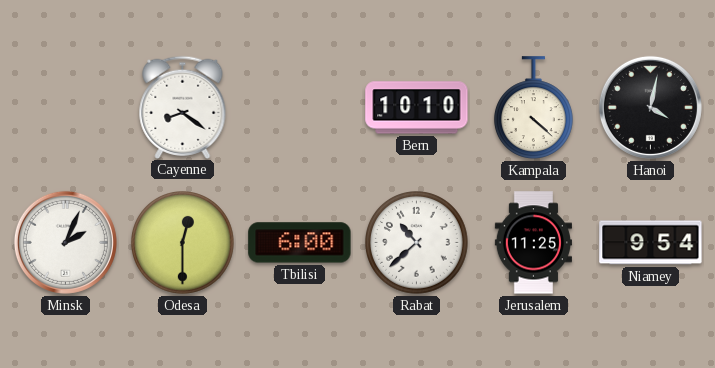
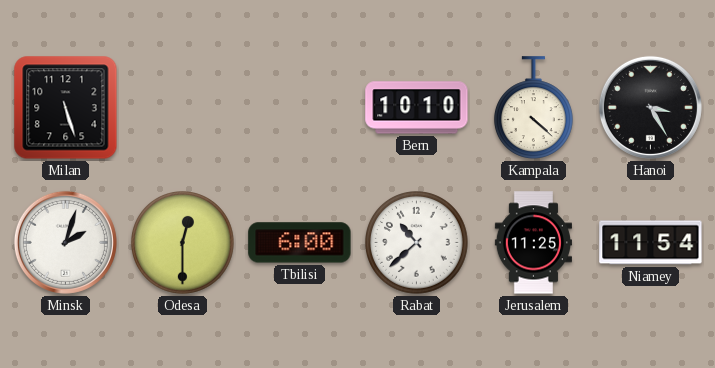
Milan: none -> 5:27 (66, 108)
Cayenne: 8:21 -> none (183, 107)
Hanoi: 4:02 -> 3:25 (650, 107)
Minsk: 2:04 -> 2:03 (65, 242)
Niamey: 9:54 -> 11:54 (651, 243)
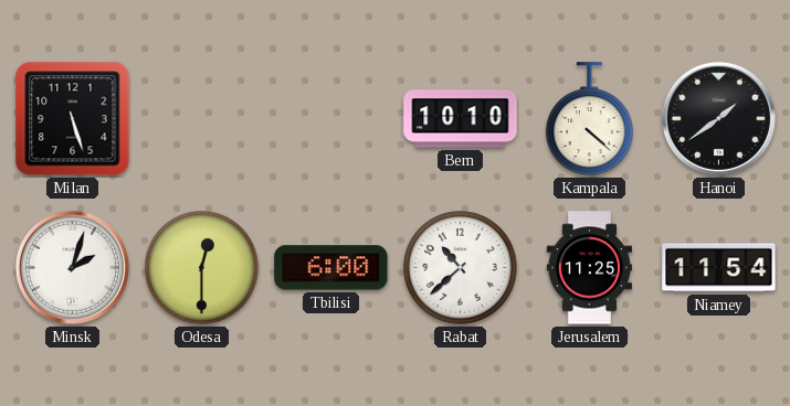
Hanoi: 3:25 -> 1:39 (718, 118)
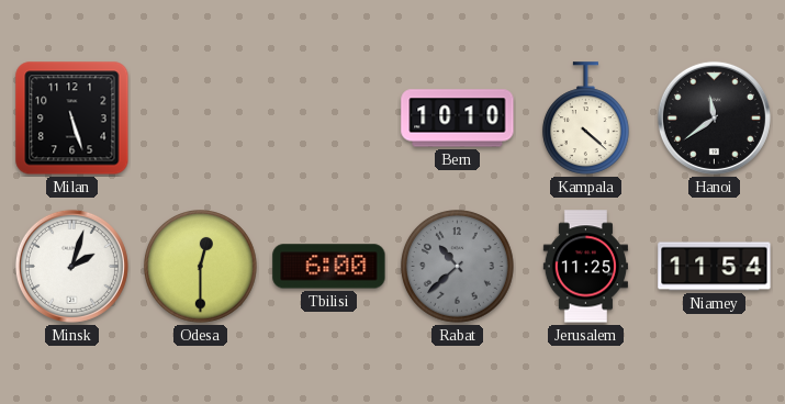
Hanoi: 1:39 -> 11:39 (714, 117)
Rabat dial: white -> grey (458, 267)
